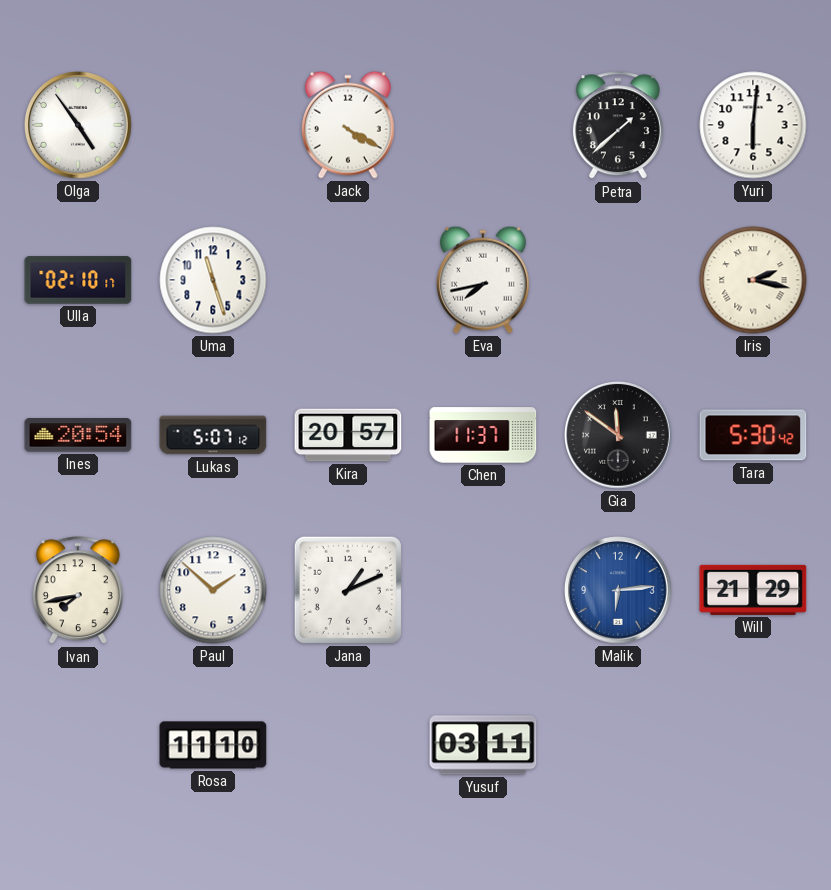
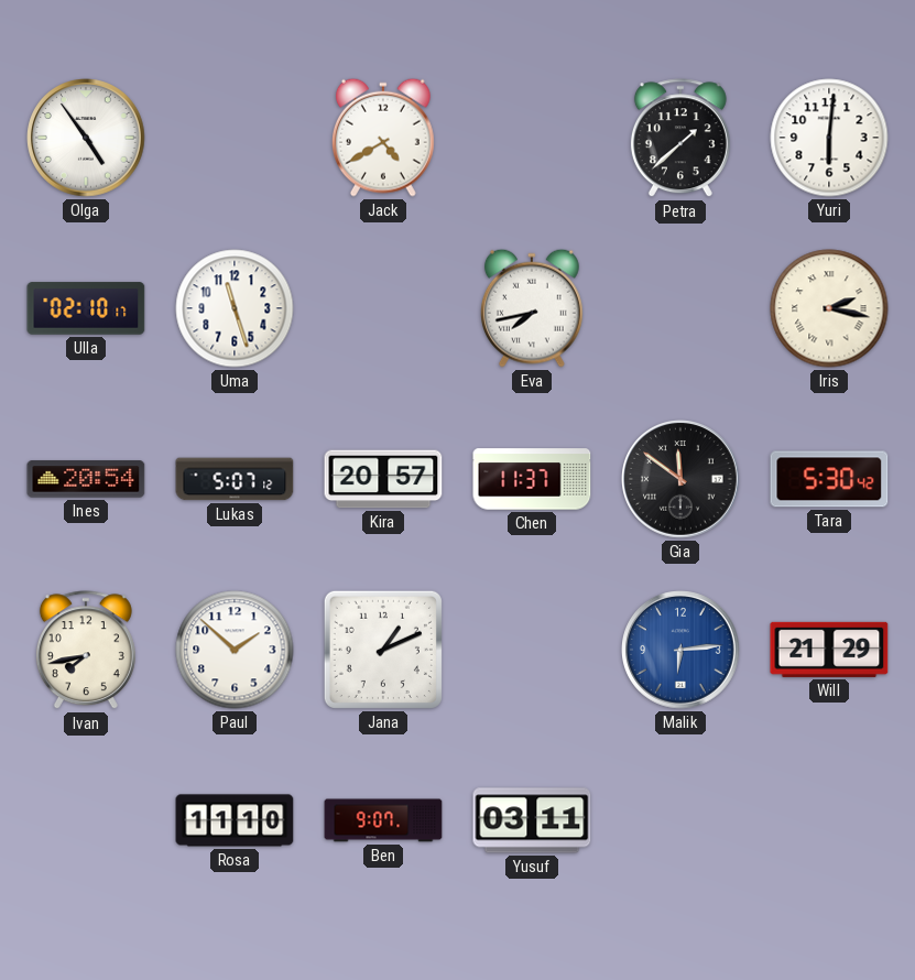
Jack: 4:20 -> 4:40 (383, 138)
Ben: none -> 9:07 (383, 820)
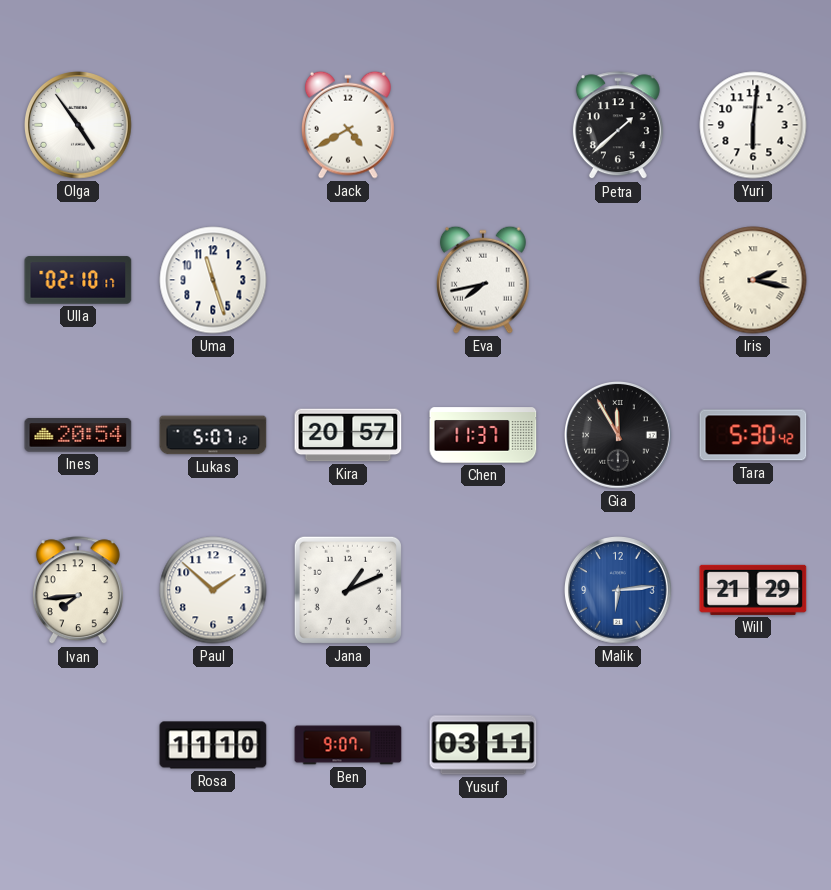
Gia: 11:51 -> 11:55 (619, 436)
Ivan: 7:43 -> 7:44 (78, 591)
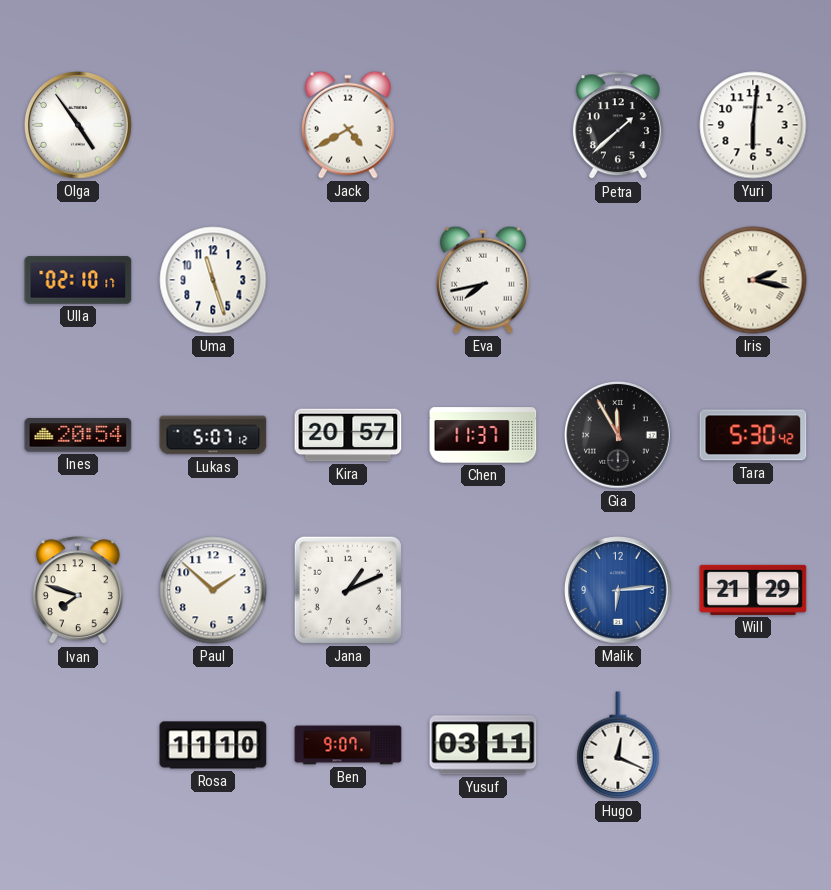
Ivan: 7:44 -> 7:48 (78, 591)
Hugo: none -> 12:19 (618, 745)
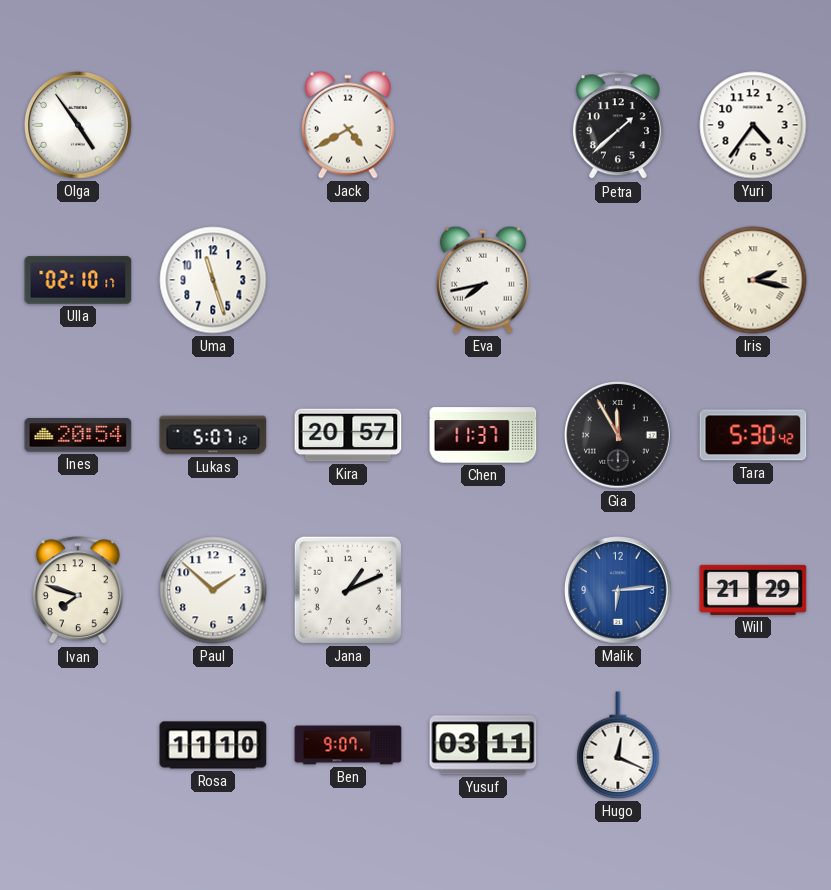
Yuri: 6:01 -> 4:36 (753, 125)
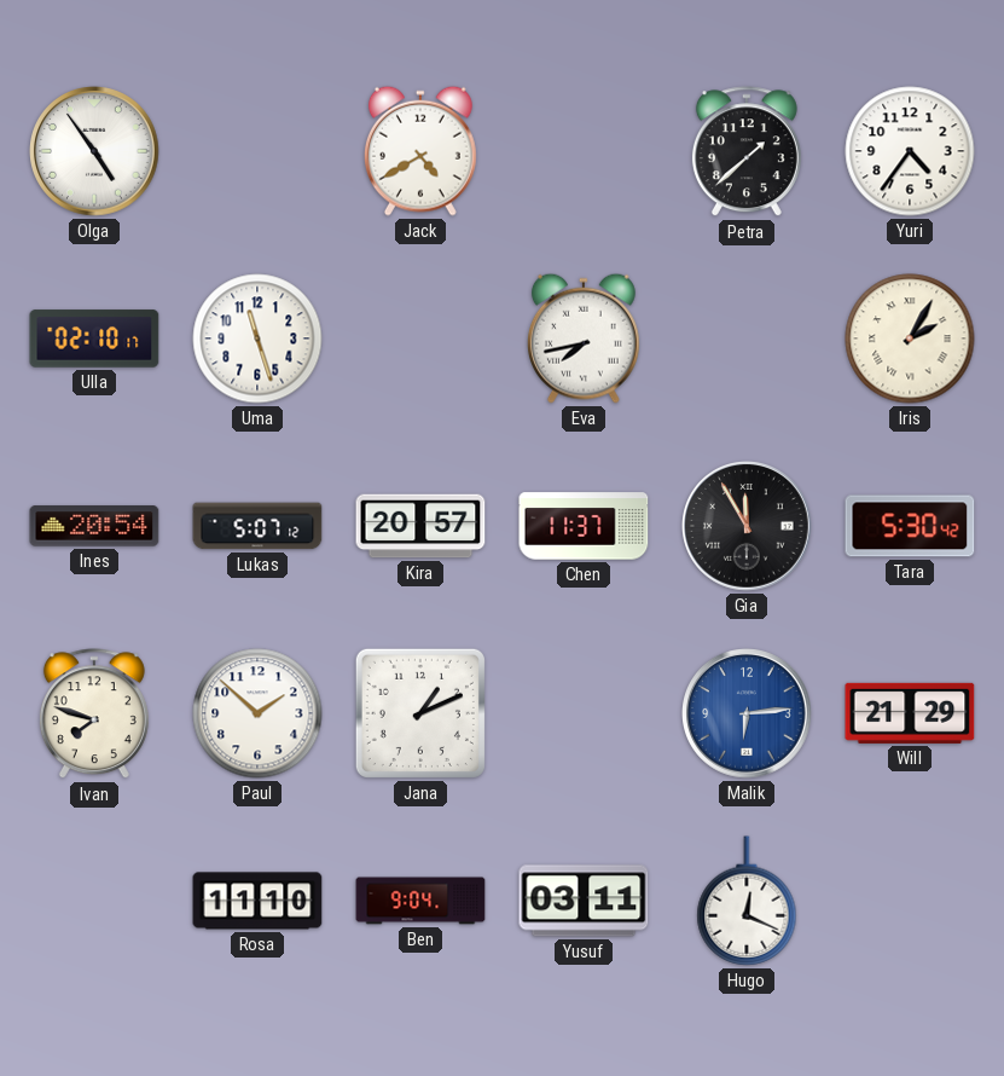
Iris: 2:17 -> 2:05 (910, 339)
Ben: 9:07 -> 9:04 (420, 901)
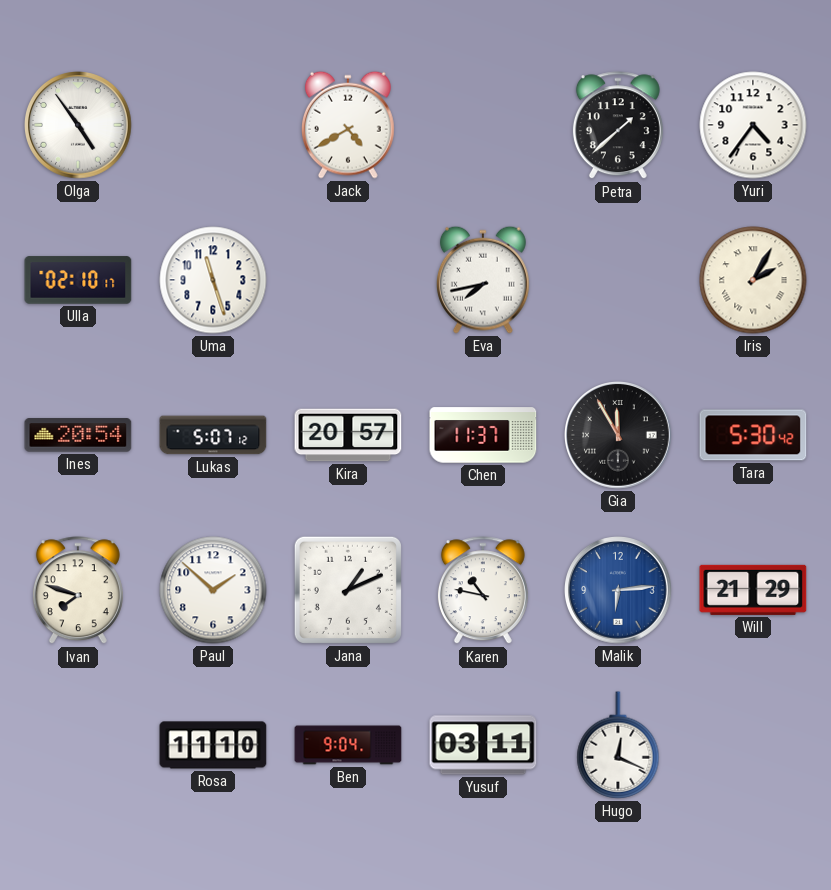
Karen: none -> 10:47 (483, 591)
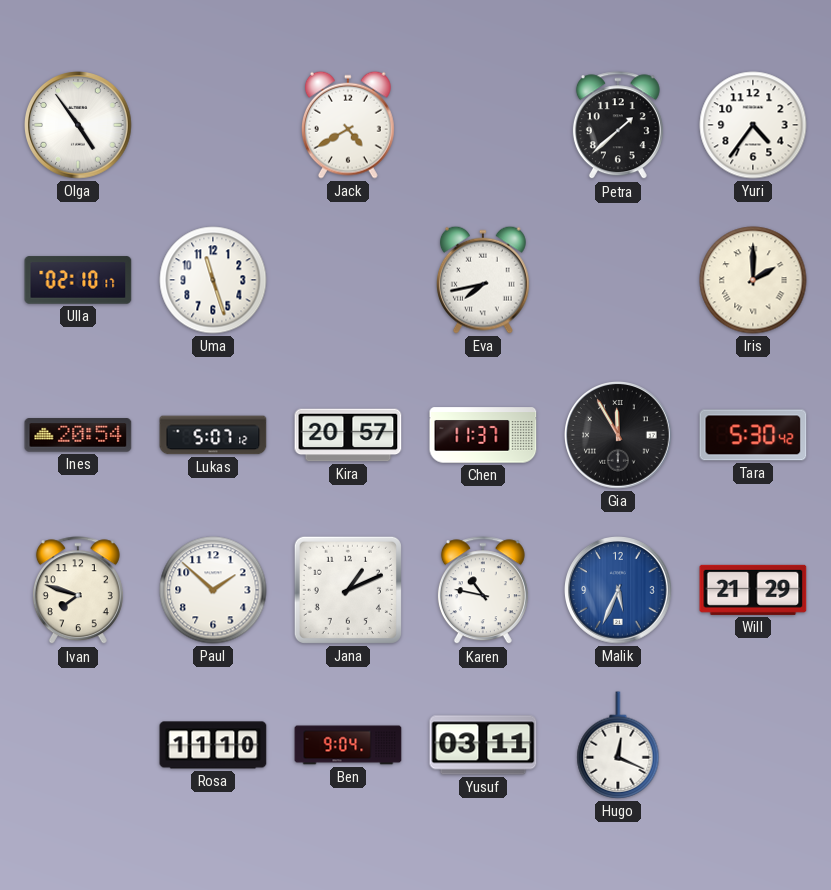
Iris: 2:05 -> 2:00 (753, 280)
Malik: 6:14 -> 5:34 (619, 591)
